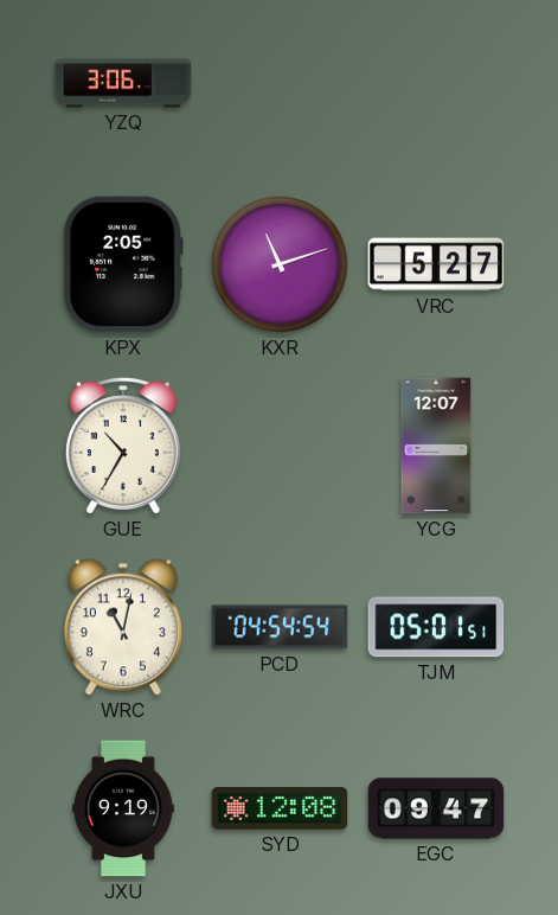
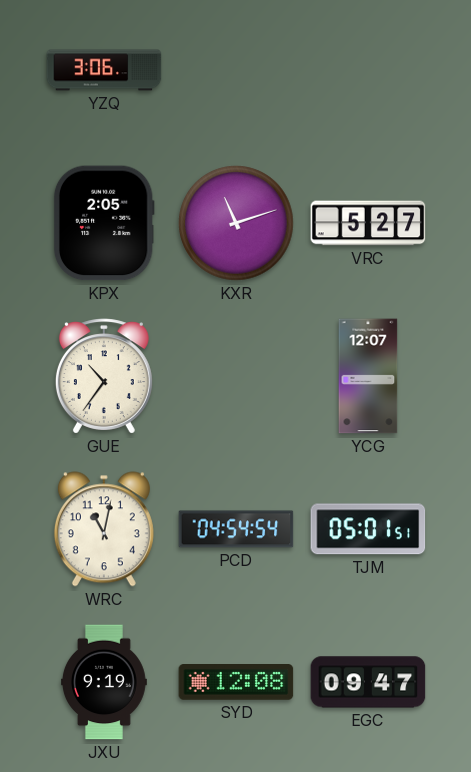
GUE: 10:35 -> 10:36 (104, 376)
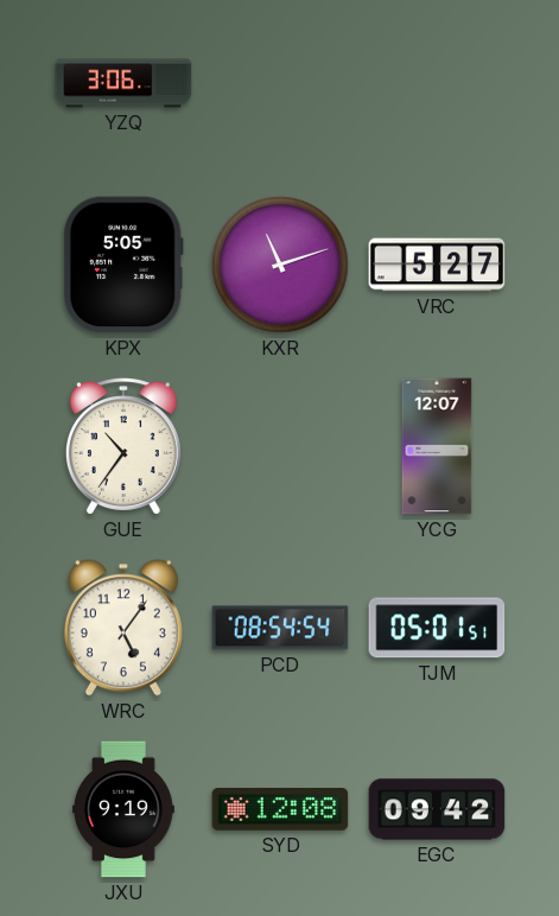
KPX: 2:05 -> 5:05 (123, 265)
WRC: 11:02 -> 5:06 (123, 628)
PCD: 04:54 -> 08:54 (280, 628)
EGC: 09:47 -> 09:42 (437, 809)
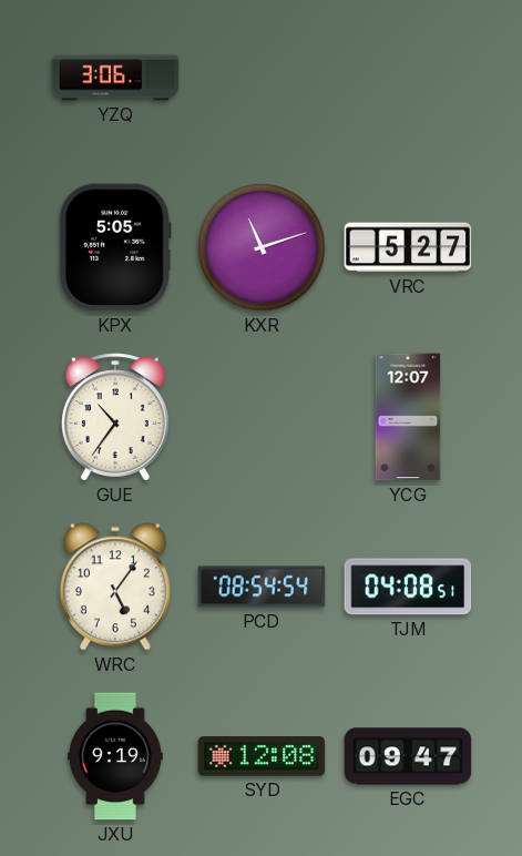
TJM: 05:01 -> 04:08 (408, 587)
EGC: 09:42 -> 09:47 (408, 756)
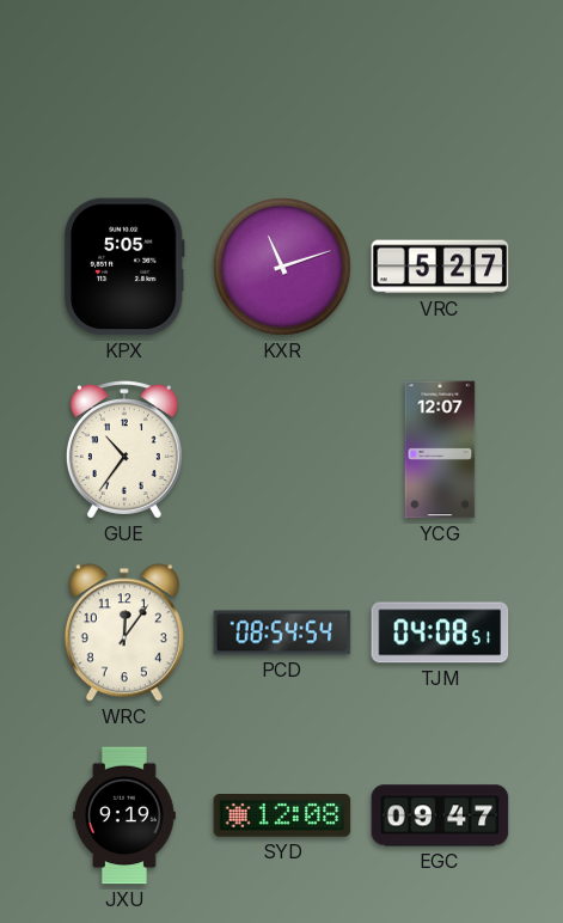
YZQ: 3:06 -> none (115, 78)
WRC: 5:06 -> 12:06 (124, 632)
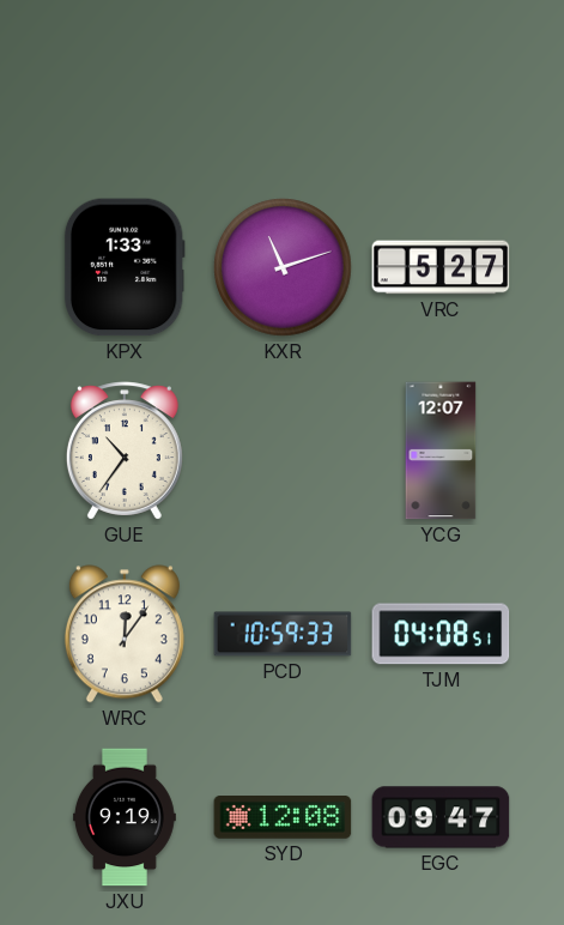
KPX: 5:05 -> 1:33 (125, 267)
PCD: 08:54 -> 10:59 (283, 634)
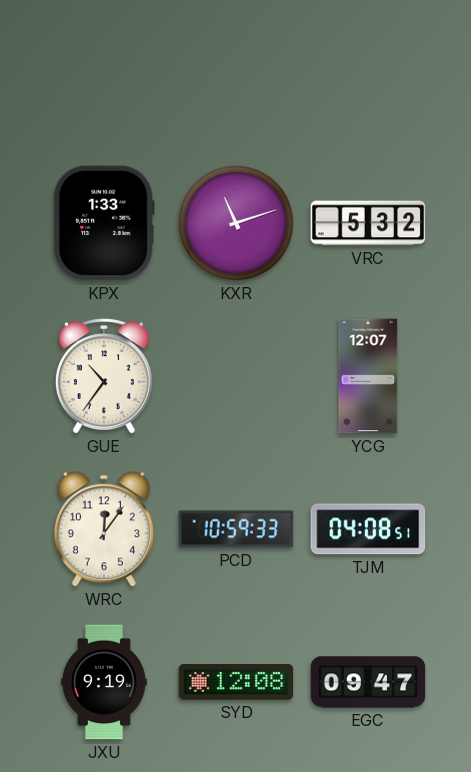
VRC: 5:27 -> 5:32 (368, 223)
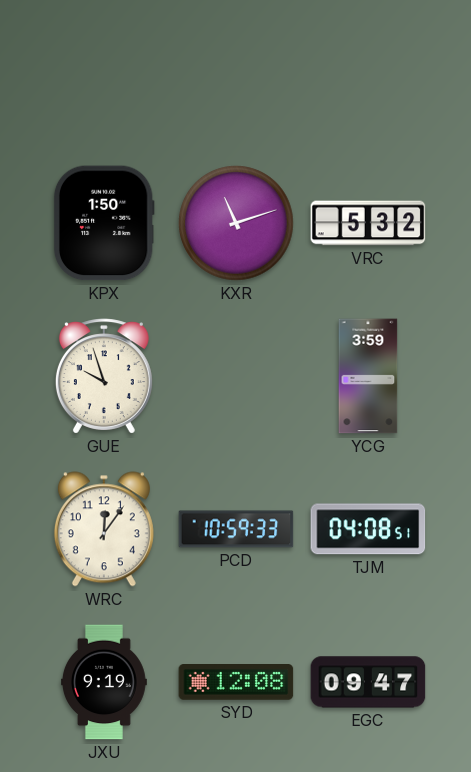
KPX: 1:33 -> 1:50 (104, 223)
GUE: 10:36 -> 9:57 (104, 376)
YCG: 12:07 -> 3:59 (368, 376)
